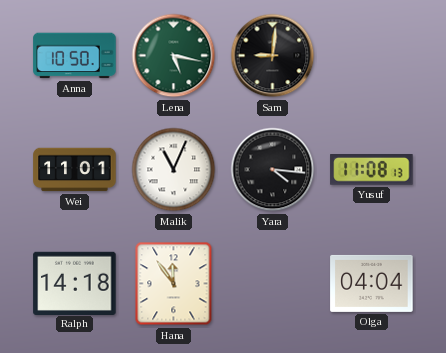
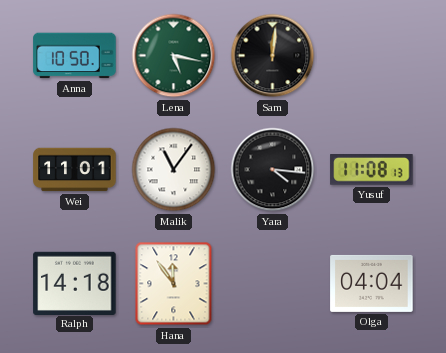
Sam: 9:01 -> 12:01 (273, 56)
Malik: 11:04 -> 11:06 (174, 170)
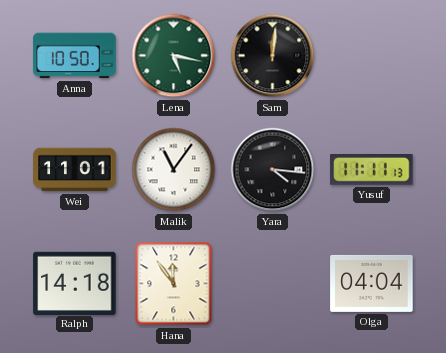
Yusuf: 11:08 -> 11:11 (372, 170)
